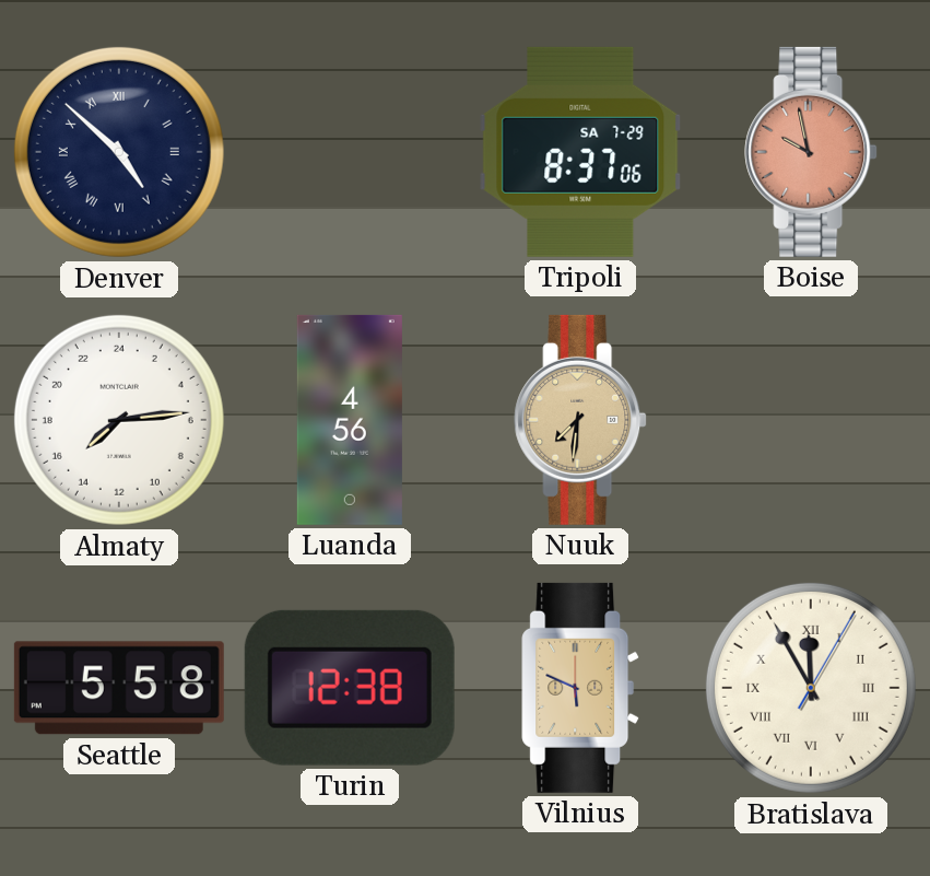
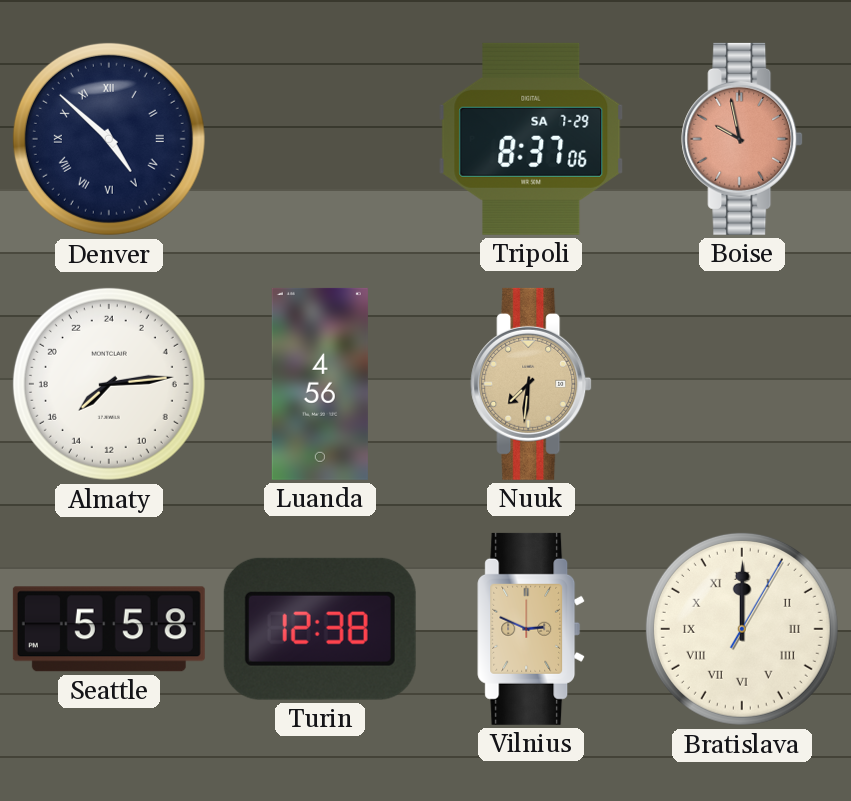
Vilnius: 5:49 -> 2:49 (532, 629)
Bratislava: 11:55 -> 12:00 (742, 629)
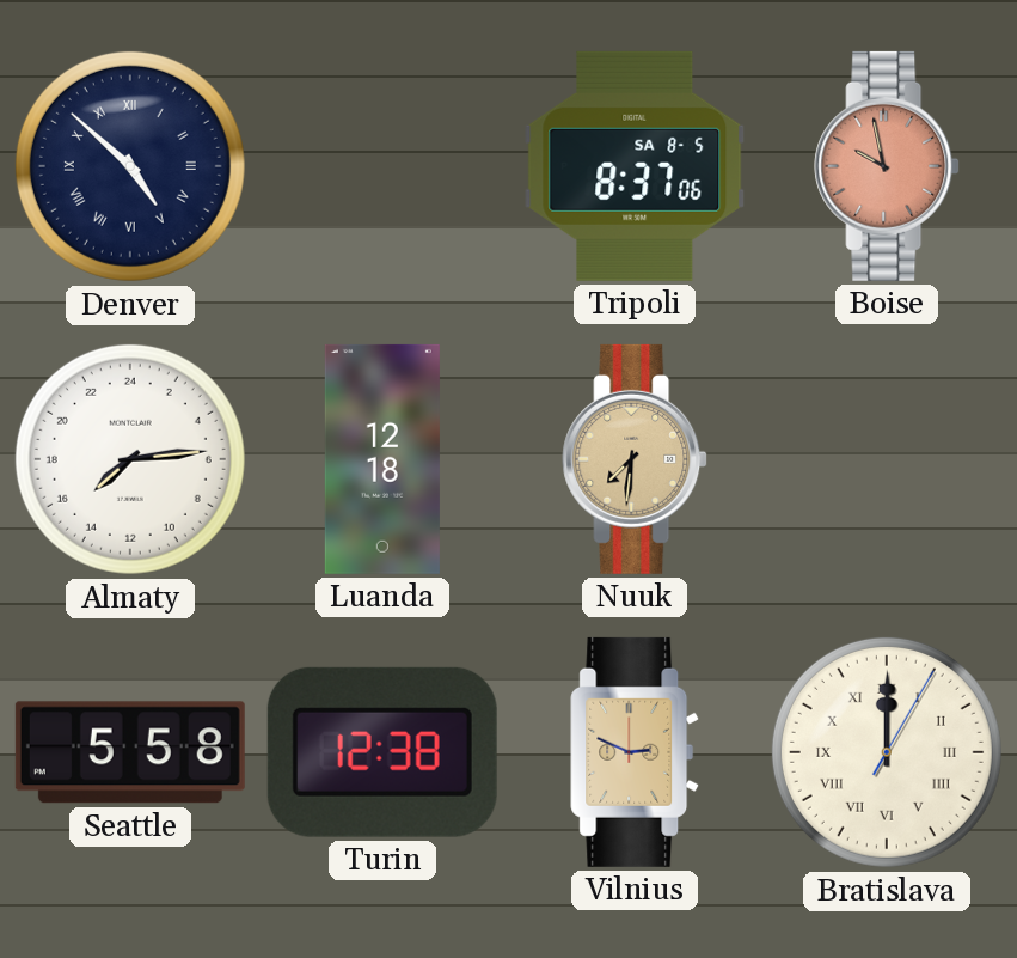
Tripoli date: SA 7-29 -> SA 8-5 (635, 166)
Luanda: 4:56 -> 12:18 (382, 459)
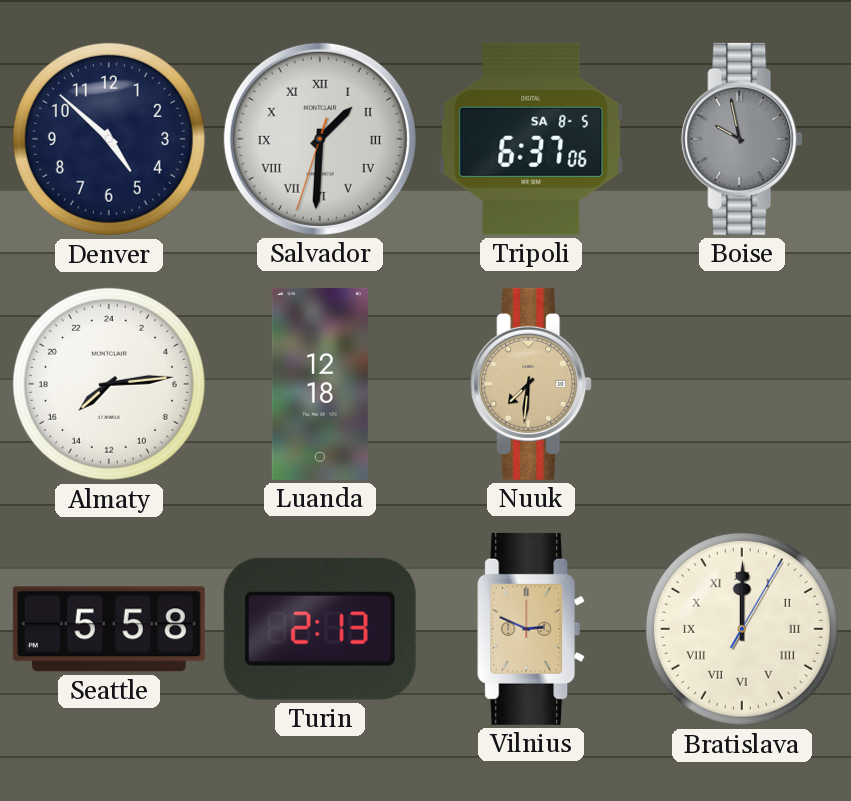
Denver numerals: Roman -> Arabic (109, 139)
Salvador: none -> 1:30 (320, 139)
Tripoli: 8:37 -> 6:37 (531, 139)
Boise dial: salmon -> grey (742, 139)
Turin: 12:38 -> 2:13 (320, 629)
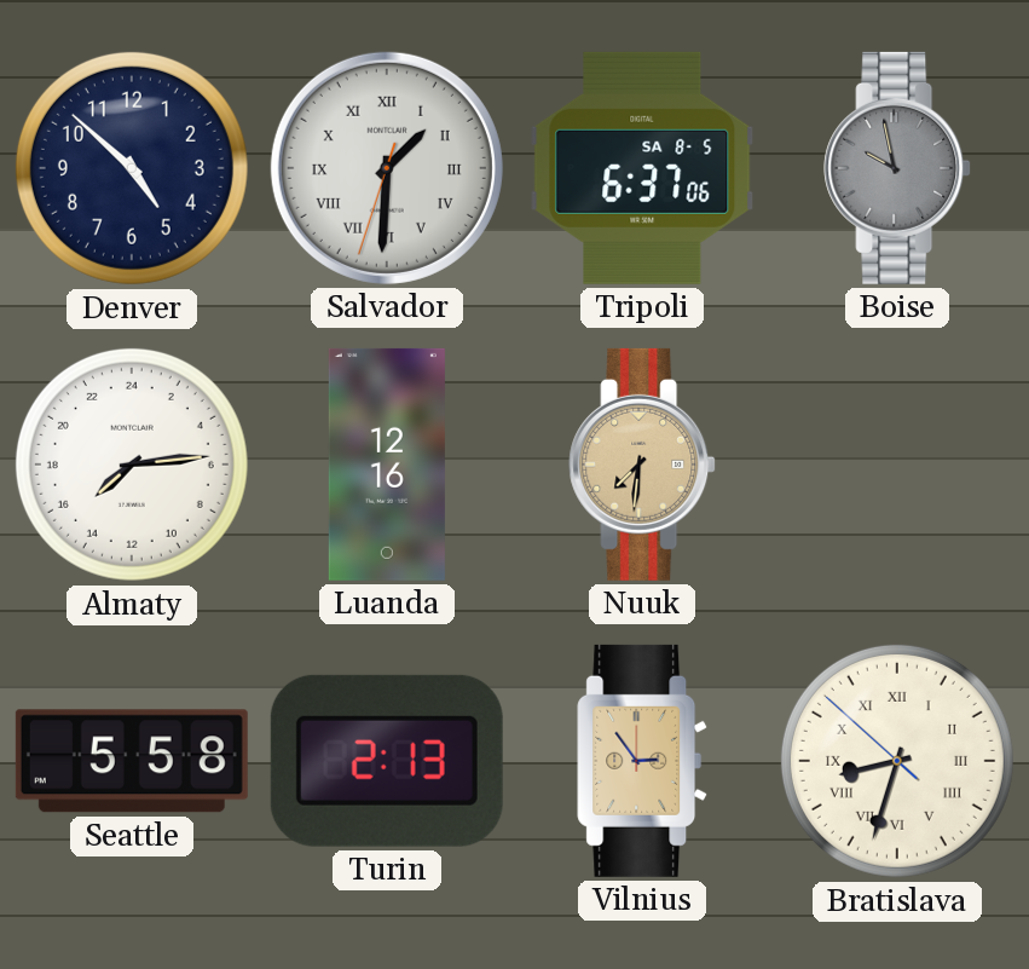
Luanda: 12:18 -> 12:16 (387, 465)
Vilnius: 2:49 -> 2:54 (643, 761)
Bratislava: 12:00 -> 8:32 (897, 761)
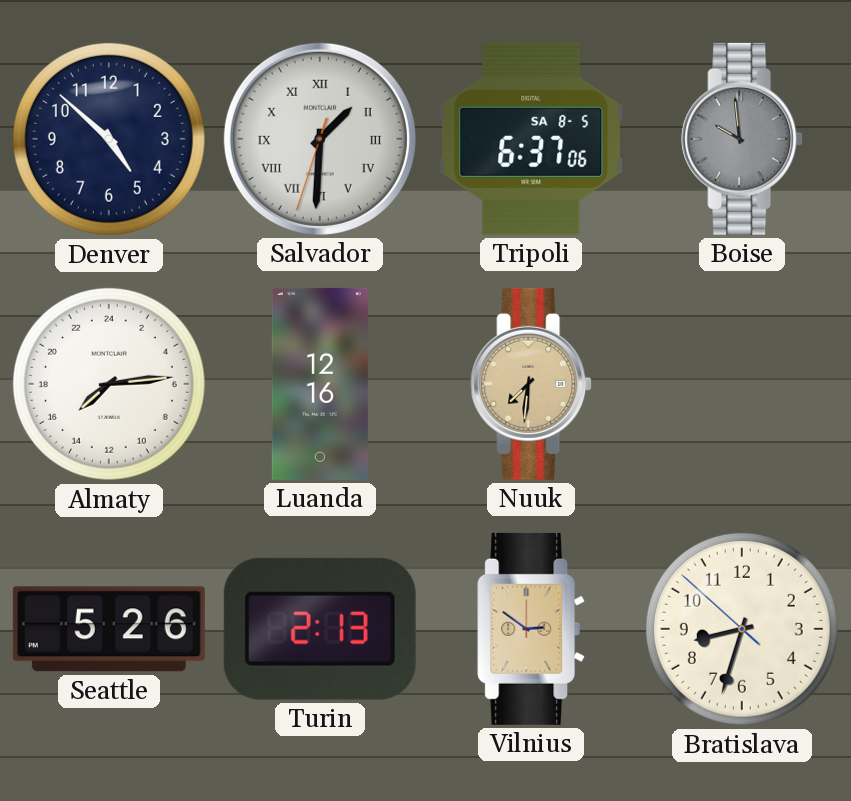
Boise: 9:58 -> 9:59 (742, 139)
Seattle: 5:58 -> 5:26 (109, 629)
Vilnius: 2:54 -> 2:51 (532, 629)
Bratislava numerals: Roman -> Arabic (742, 629)
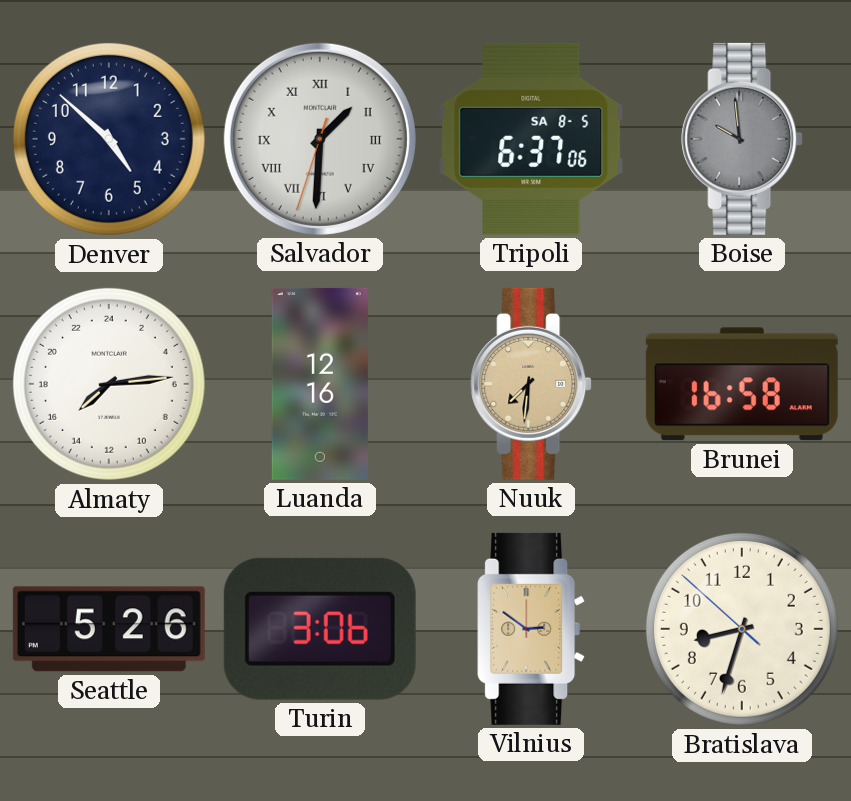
Brunei: none -> 16:58 (742, 384)
Turin: 2:13 -> 3:06 (320, 629)
